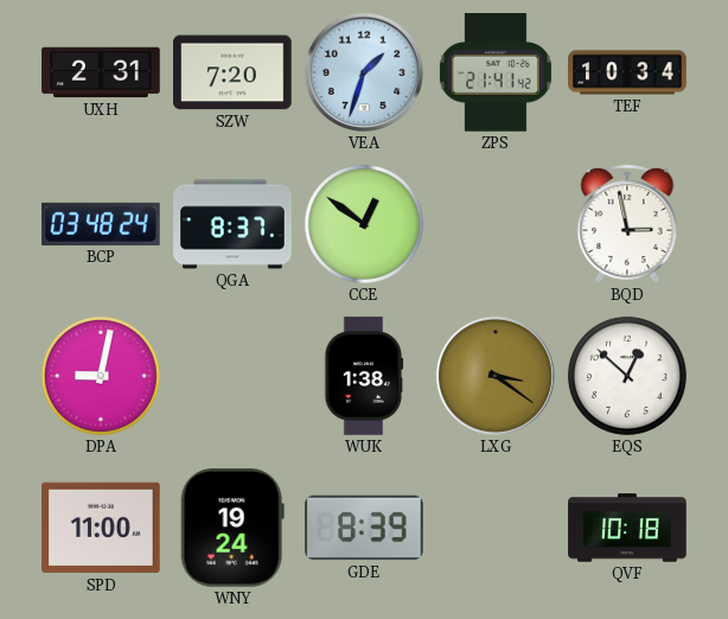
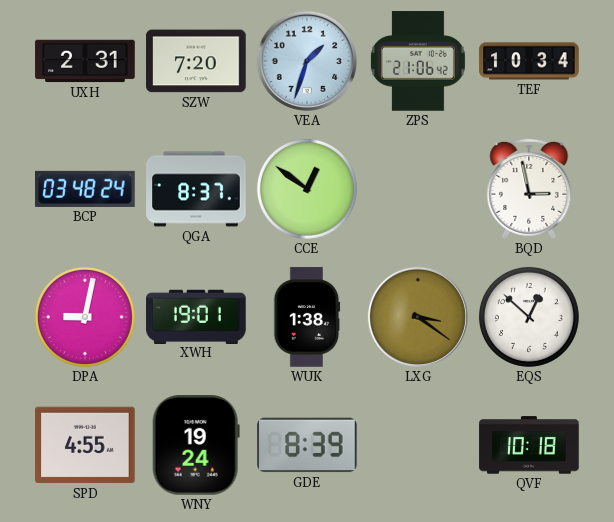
ZPS: 21:41 -> 21:06 (418, 61)
XWH: none -> 19:01 (196, 316)
SPD: 11:00 -> 4:55 (85, 445)
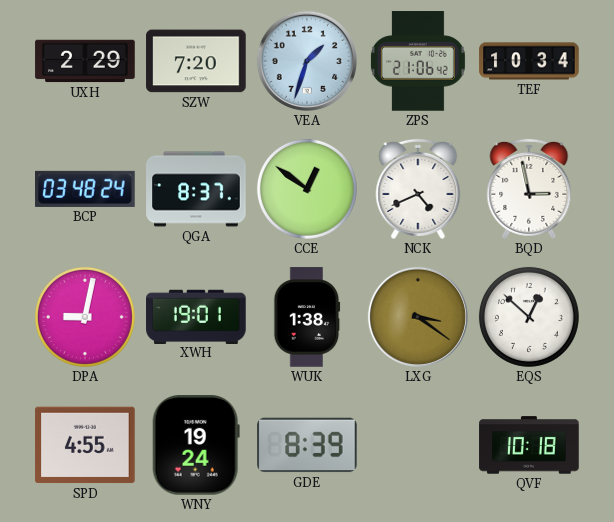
UXH: 2:31 -> 2:29 (85, 61)
NCK: none -> 4:41 (418, 189)
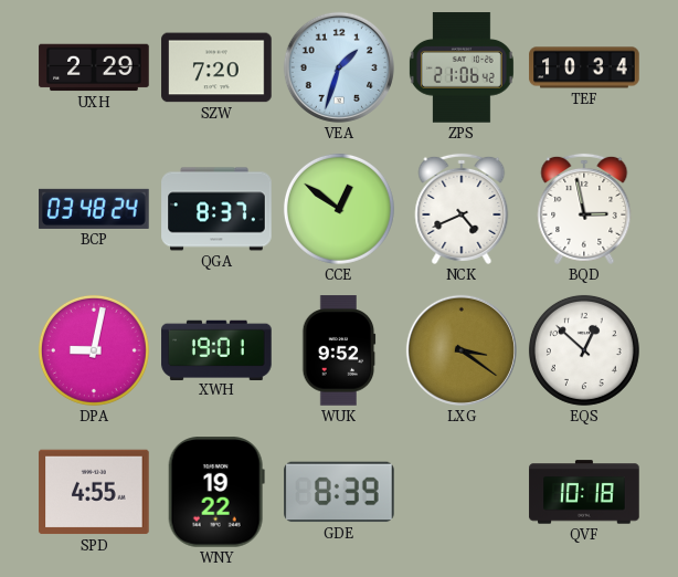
WUK: 1:38 -> 9:52 (339, 350)
WNY: 19:24 -> 19:22 (216, 492)
